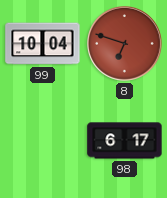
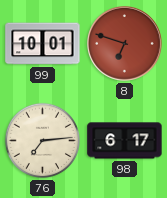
99: 10:04 -> 10:01 (43, 44)
76: none -> 7:14 (42, 140)
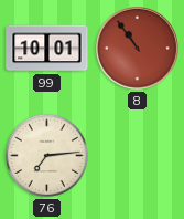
8: 6:48 -> 10:54 (138, 49)
98: 6:17 -> none (125, 141)
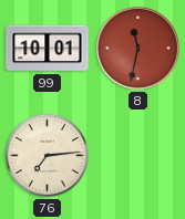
8: 10:54 -> 11:32 (138, 49)
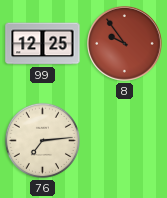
99: 10:01 -> 12:25 (43, 44)
8: 11:32 -> 9:54 (125, 44)
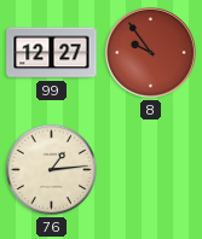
99: 12:25 -> 12:27 (52, 53)
76: 7:14 -> 1:14 (51, 169)
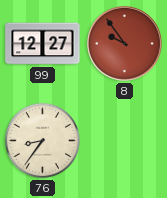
76: 1:14 -> 8:36 (42, 140)
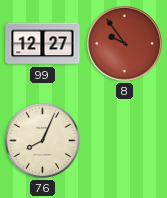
76: 8:36 -> 8:04 (42, 140)
